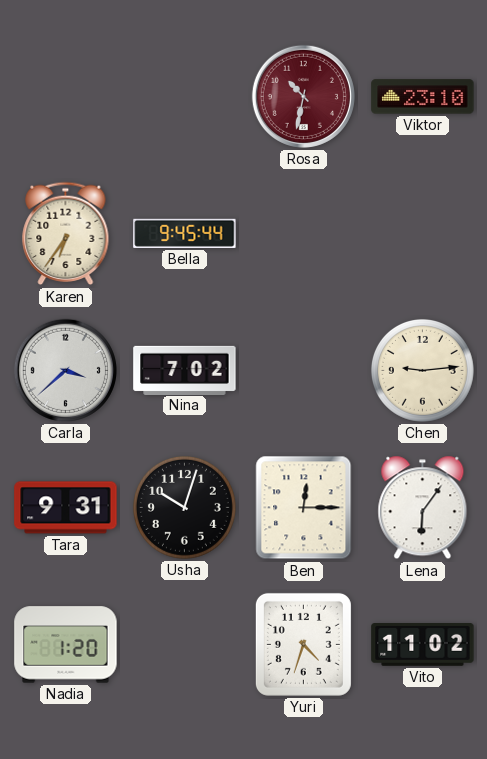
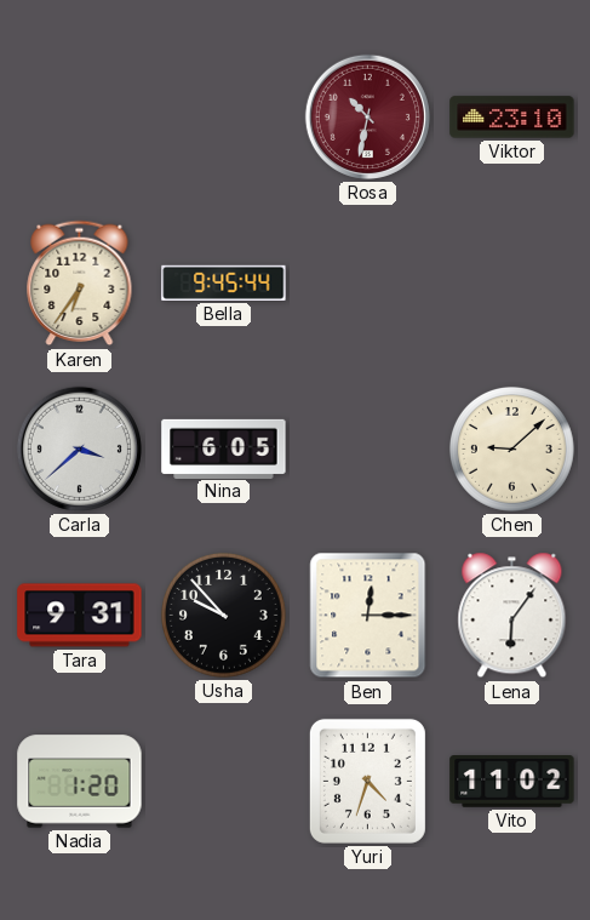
Nina: 7:02 -> 6:05 (224, 448)
Chen: 9:14 -> 9:08 (511, 448)
Usha: 10:03 -> 9:53 (223, 615)
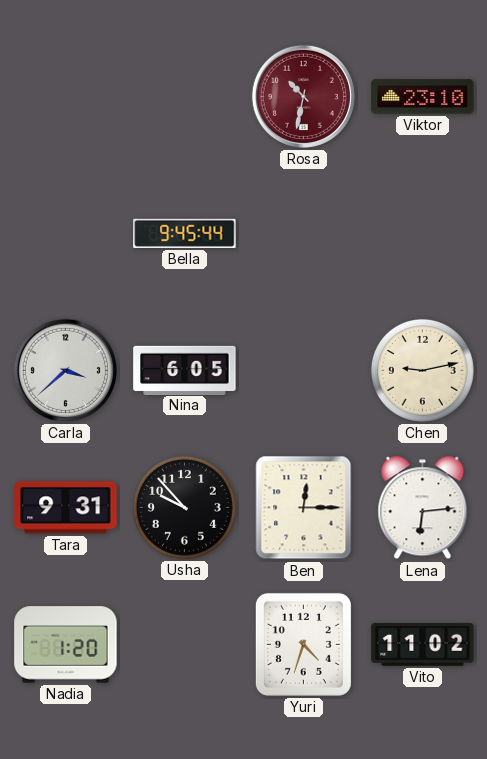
Karen: 6:36 -> none (80, 284)
Chen: 9:08 -> 9:13 (422, 370)
Lena: 6:06 -> 6:14 (423, 508)
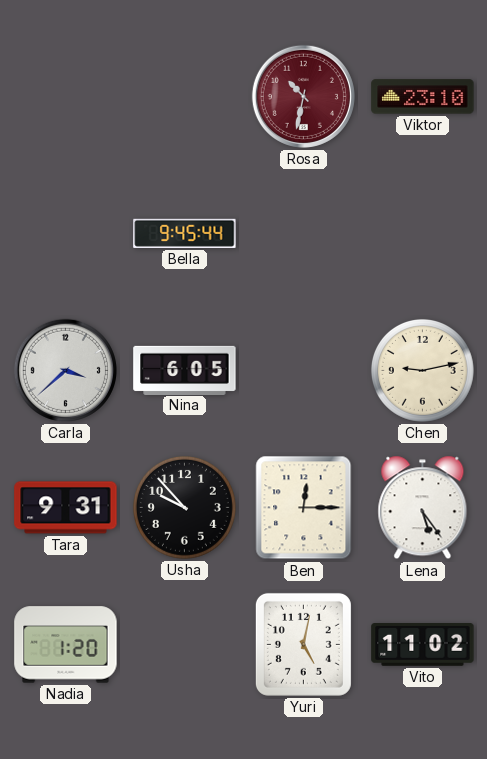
Lena: 6:14 -> 5:24 (423, 508)
Yuri: 4:33 -> 5:02 (303, 644)
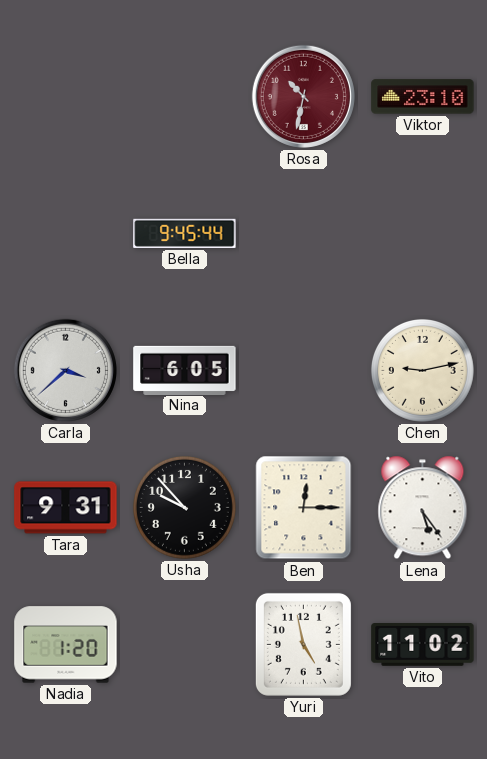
Yuri: 5:02 -> 4:58 (303, 644)
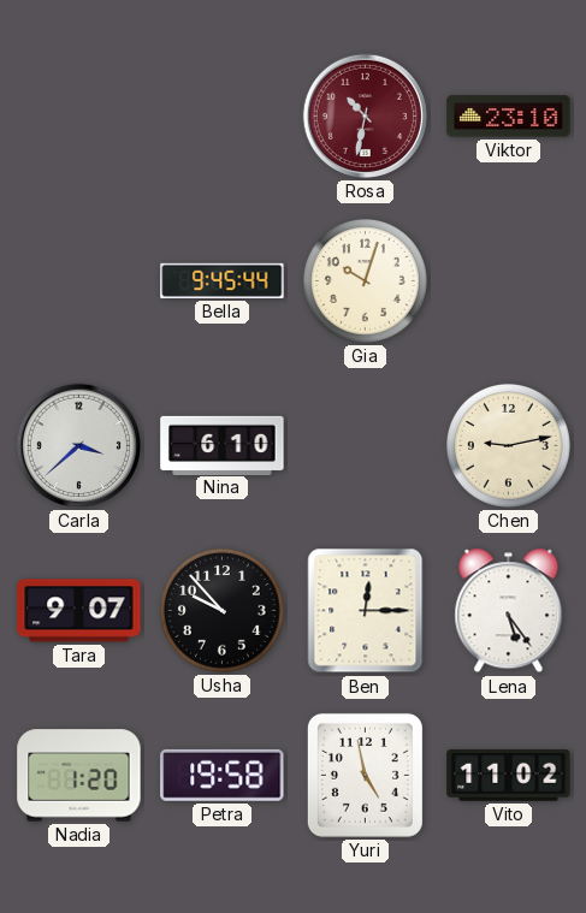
Gia: none -> 10:03 (365, 280)
Nina: 6:05 -> 6:10 (223, 445)
Tara: 9:31 -> 9:07 (79, 611)
Petra: none -> 19:58 (223, 775)
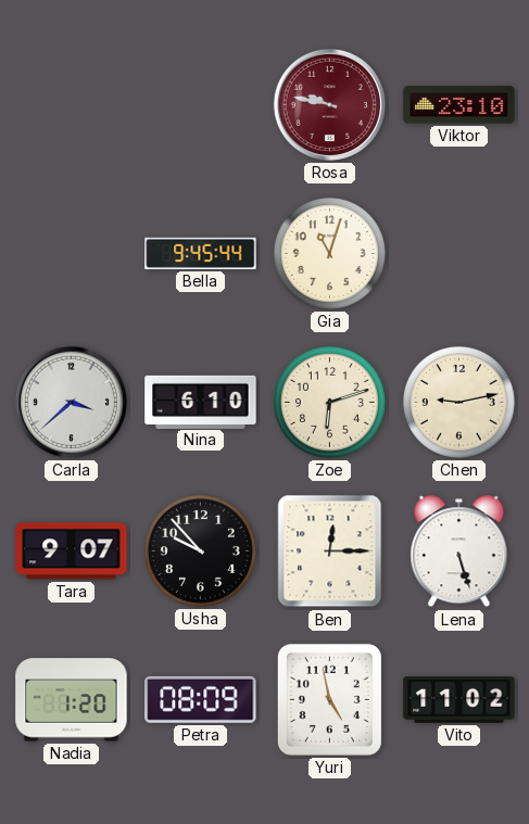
Rosa: 10:32 -> 9:47 (329, 104)
Gia: 10:03 -> 11:03 (329, 253)
Zoe: none -> 6:12 (329, 402)
Lena: 5:24 -> 5:27 (459, 552)
Petra: 19:58 -> 08:09 (201, 699)
